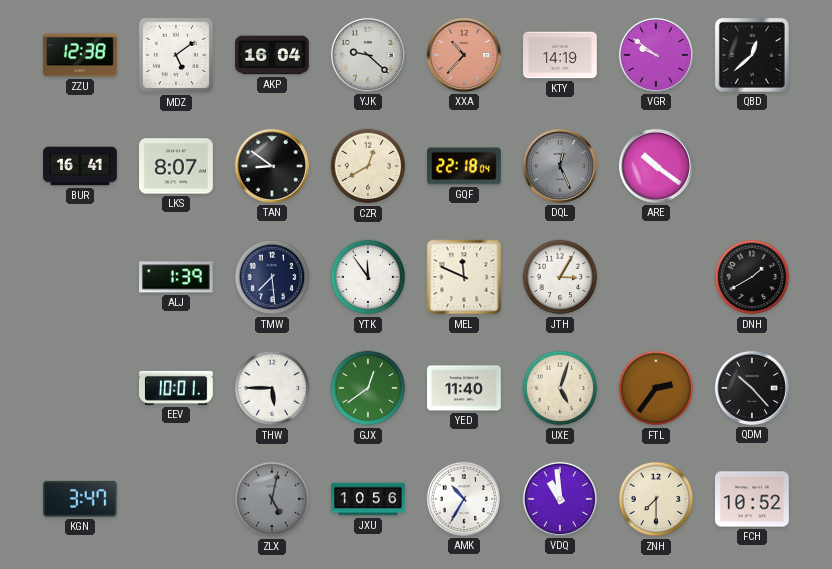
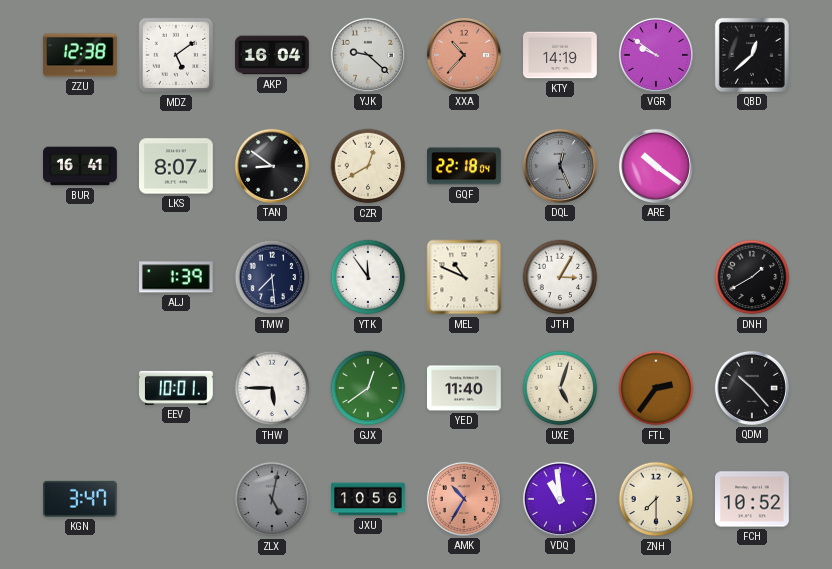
MEL: 11:49 -> 10:49 (464, 277)
AMK dial: white -> salmon (464, 499)
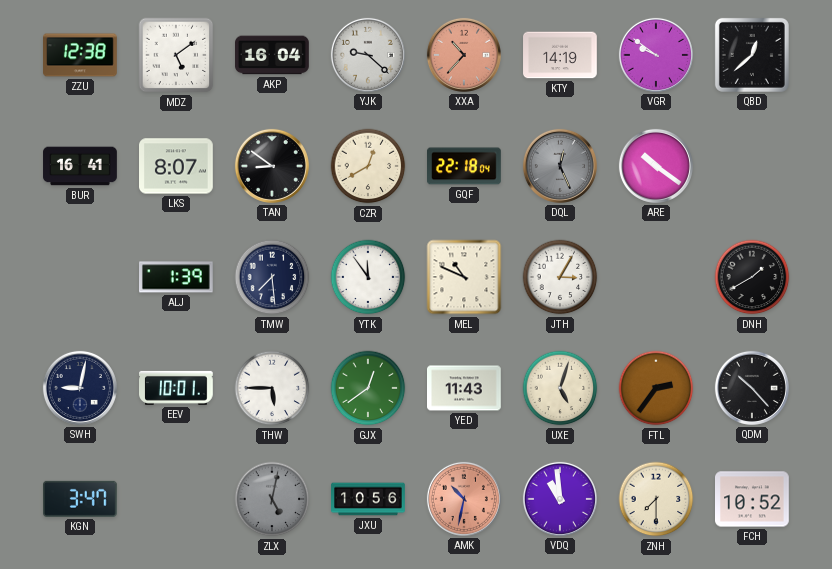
SWH: none -> 9:02 (80, 388)
YED: 11:40 -> 11:43 (465, 388)
AMK: 10:35 -> 10:32 (464, 499)
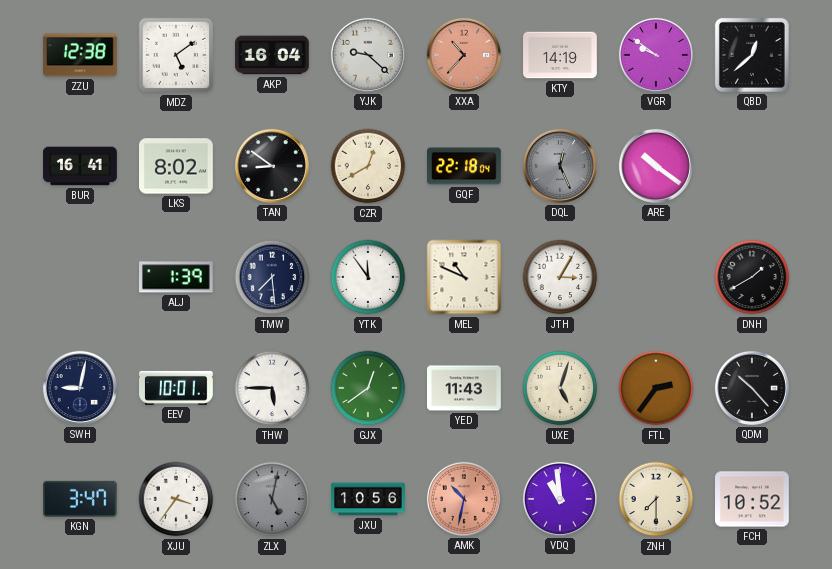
LKS: 8:07 -> 8:02 (177, 166)
XJU: none -> 3:36 (176, 499)
